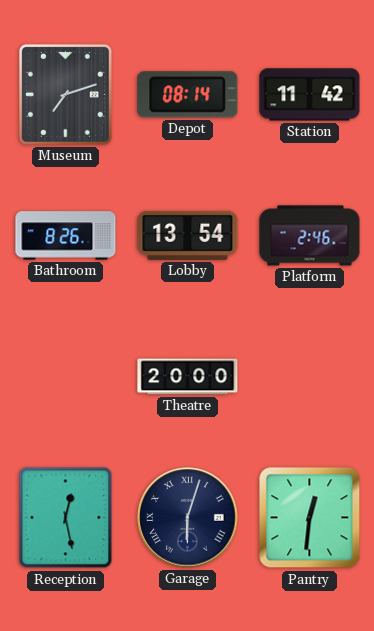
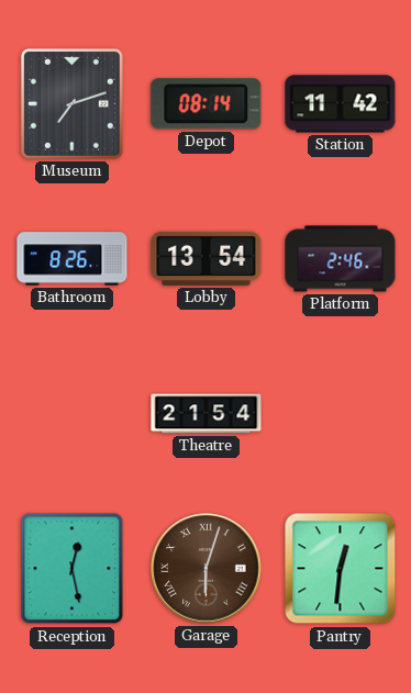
Theatre: 20:00 -> 21:54 (207, 414)
Garage dial: navy -> brown (207, 569)
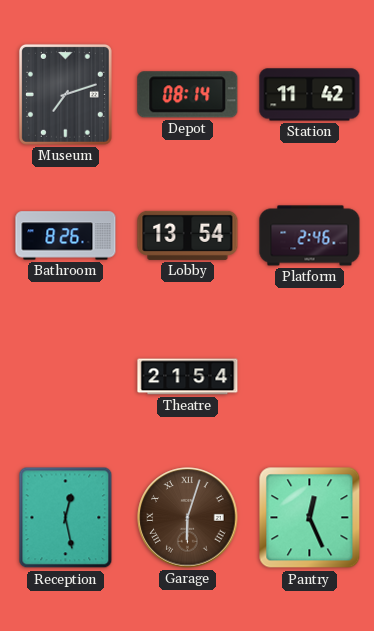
Pantry: 12:31 -> 12:26 (310, 518)
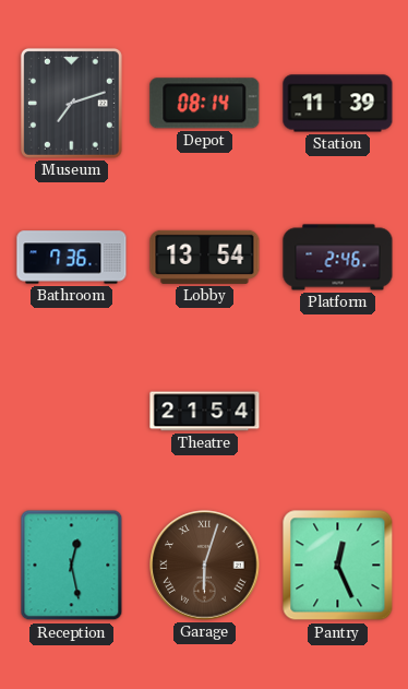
Station: 11:42 -> 11:39 (338, 104)
Bathroom: 8:26 -> 7:36 (72, 258)
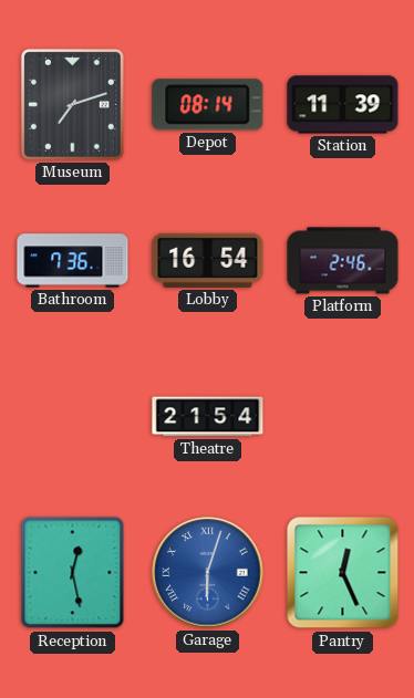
Lobby: 13:54 -> 16:54 (208, 260)
Garage dial: brown -> blue (208, 573)
